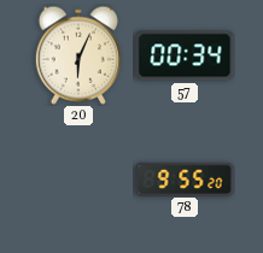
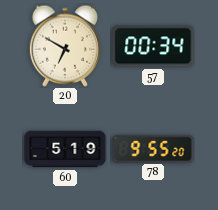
20: 6:04 -> 6:50 (65, 46)
60: none -> 5:19 (65, 149)
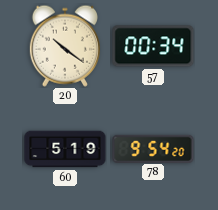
20: 6:50 -> 10:21 (65, 46)
78: 9:55 -> 9:54 (153, 148)
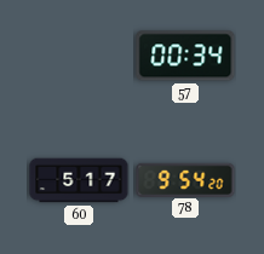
20: 10:21 -> none (65, 46)
60: 5:19 -> 5:17 (79, 180)
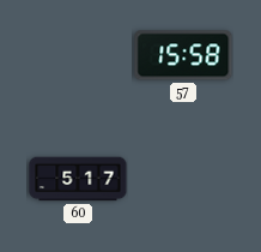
57: 00:34 -> 15:58 (183, 55)
78: 9:54 -> none (185, 179)
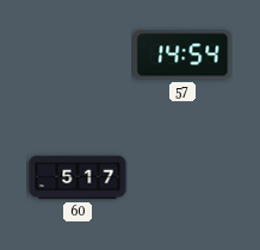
57: 15:58 -> 14:54 (182, 55)
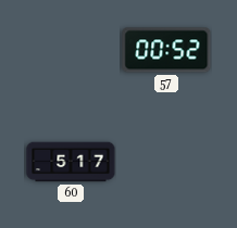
57: 14:54 -> 00:52 (166, 50)
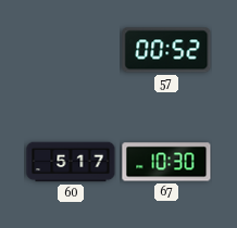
67: none -> 10:30 (166, 162)
